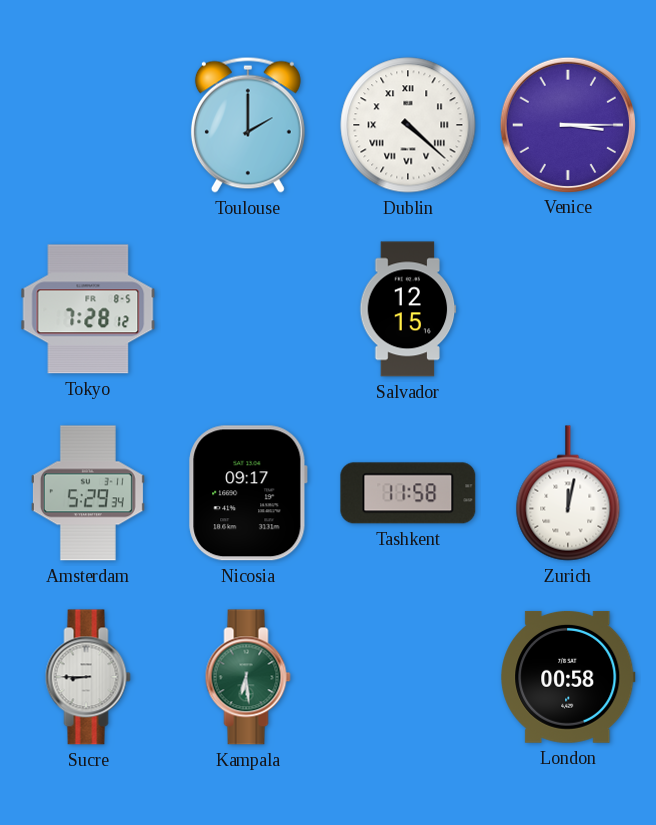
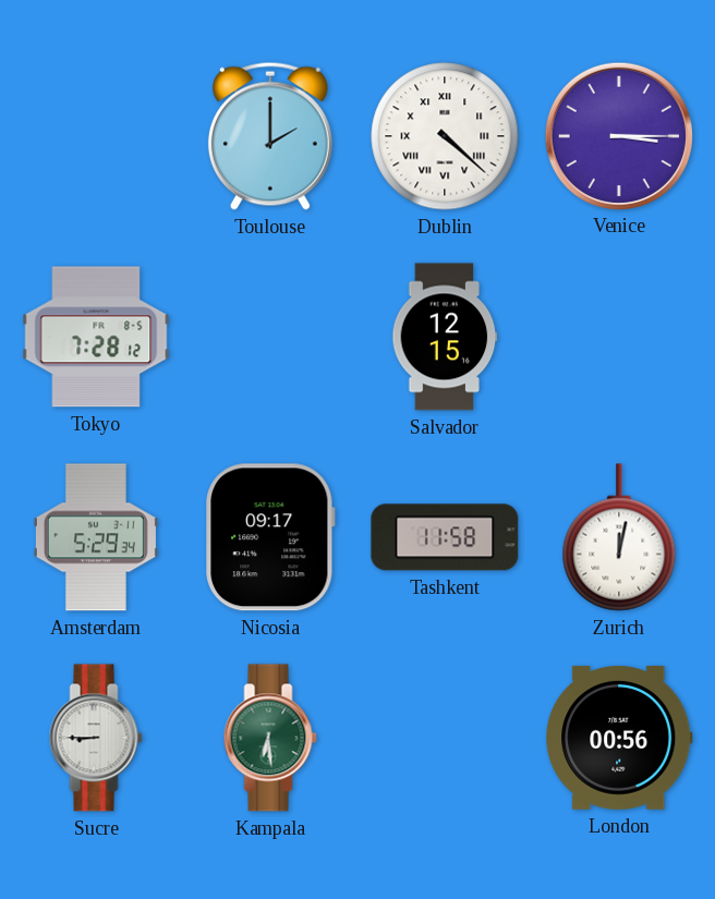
London: 00:58 -> 00:56 (619, 738)
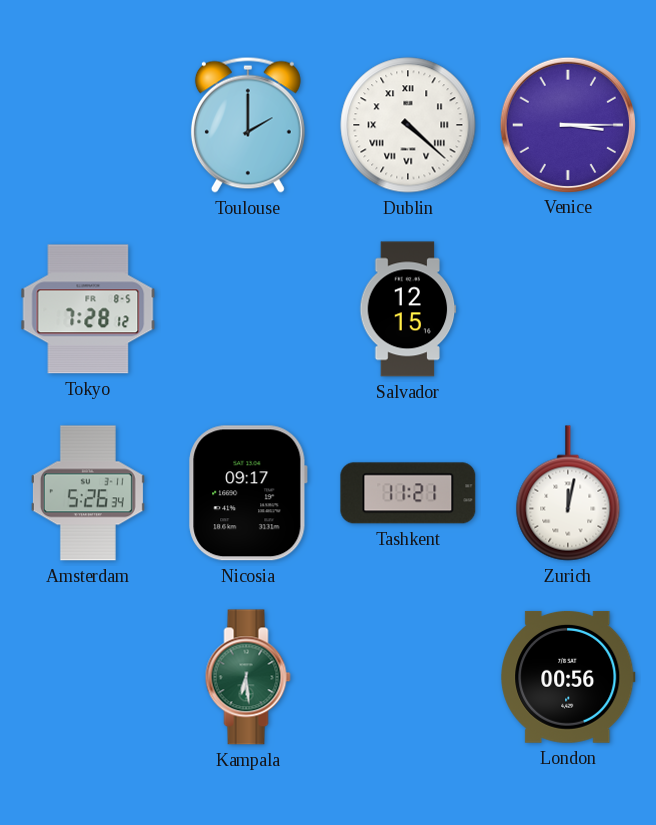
Amsterdam: 5:29 -> 5:26 (88, 493)
Tashkent: 11:58 -> 11:21 (408, 493)
Sucre: 8:45 -> none (96, 738)
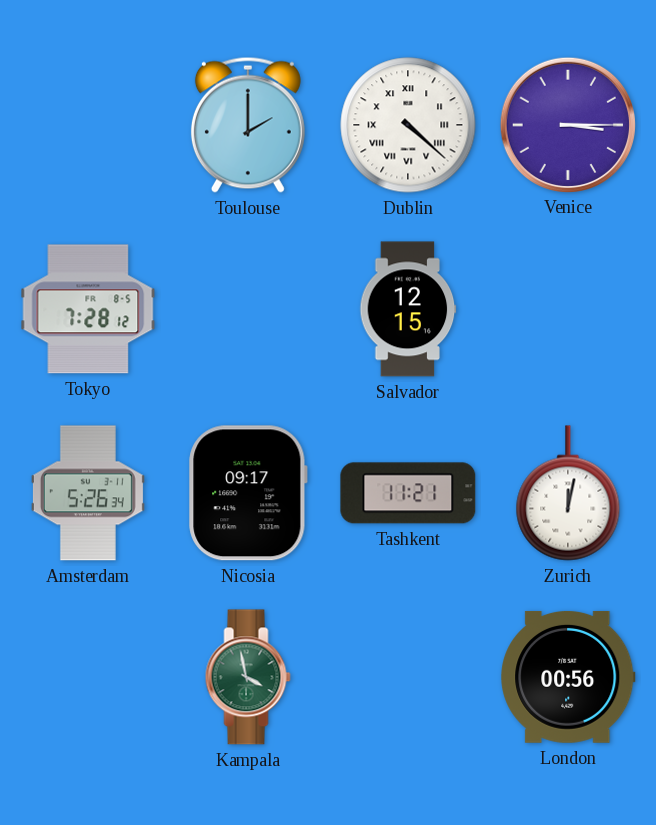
Kampala: 6:29 -> 3:58 (248, 677)
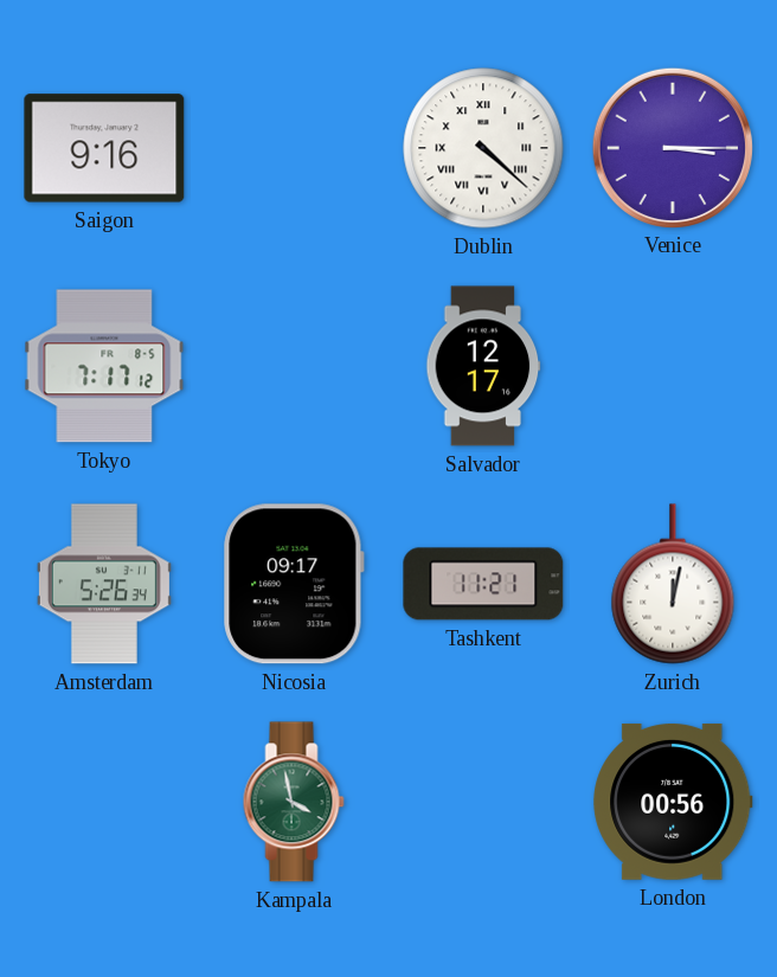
Saigon: none -> 9:16 (104, 148)
Toulouse: 2:00 -> none (248, 125)
Tokyo: 7:28 -> 7:17 (104, 366)
Salvador: 12:15 -> 12:17 (483, 366)
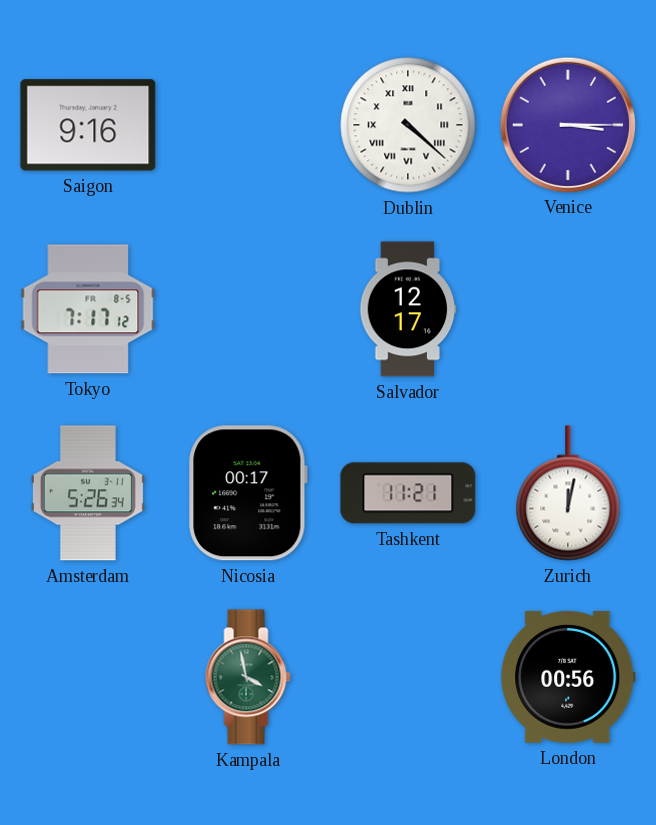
Nicosia: 09:17 -> 00:17 (248, 493)
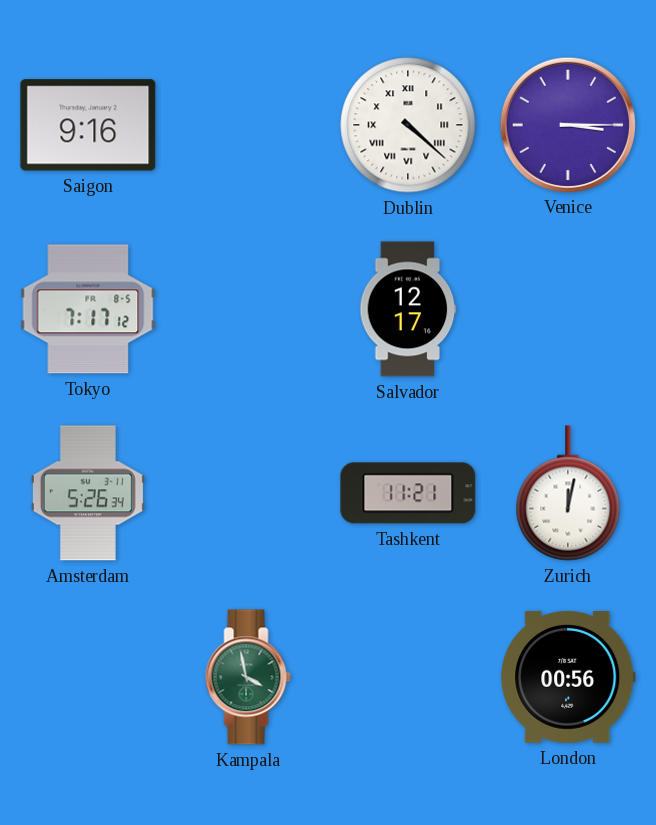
Nicosia: 00:17 -> none (248, 493)
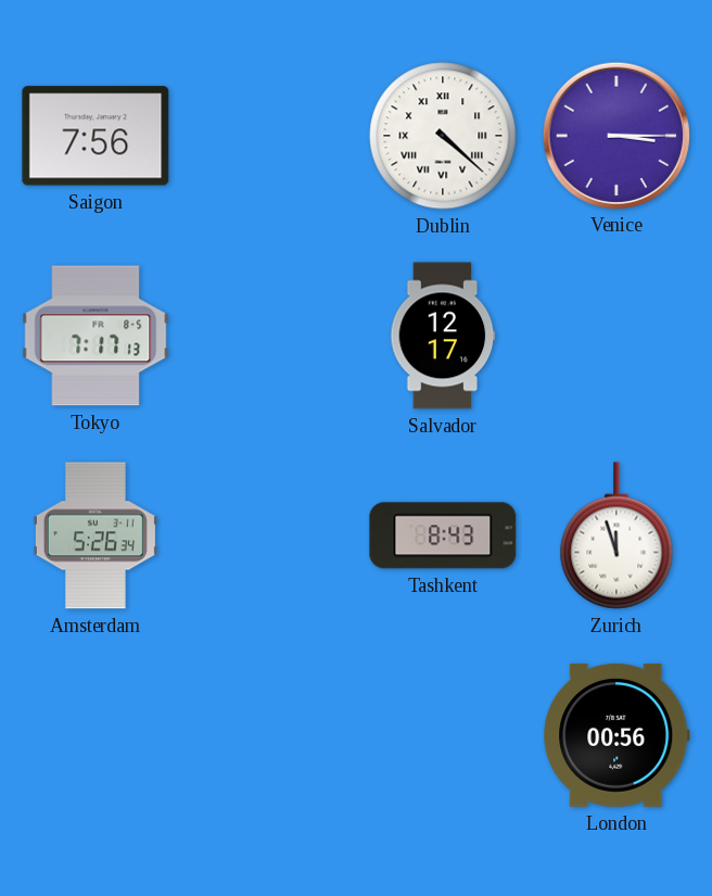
Saigon: 9:16 -> 7:56 (96, 136)
Tokyo: 7:17:12 -> 7:17:13 (96, 336)
Tashkent: 11:21 -> 8:43 (443, 535)
Zurich: 12:02 -> 11:57 (616, 535)
Kampala: 3:58 -> none (248, 677)
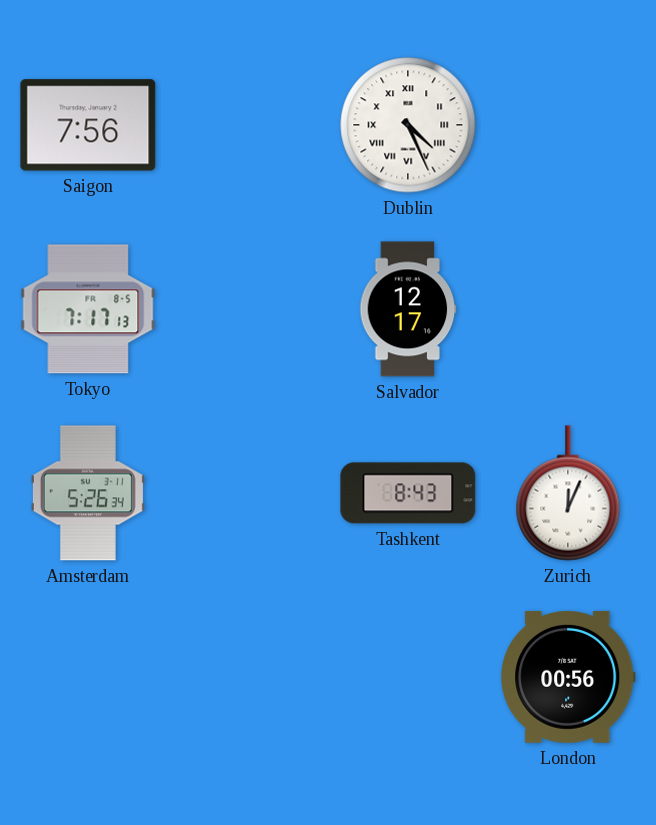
Dublin: 4:22 -> 4:26 (408, 125)
Venice: 3:15 -> none (615, 135)
Zurich: 11:57 -> 12:04 (568, 493)
